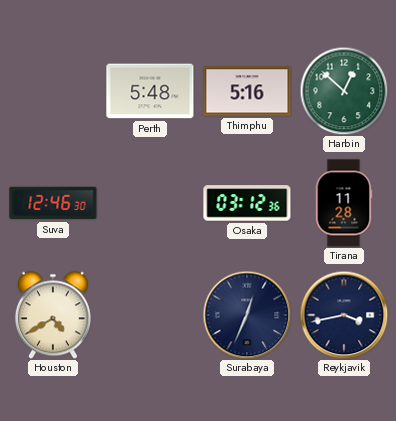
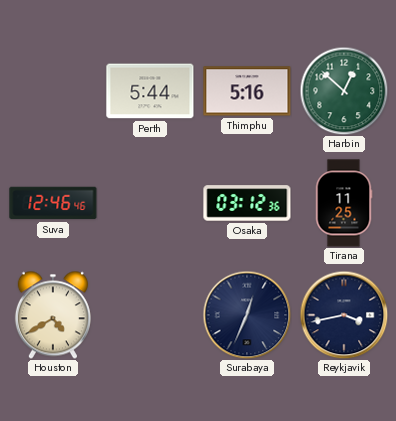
Perth: 5:48 -> 5:44 (150, 91)
Suva: 12:46:30 -> 12:46:46 (53, 203)
Tirana: 11:28 -> 11:25 (344, 203)
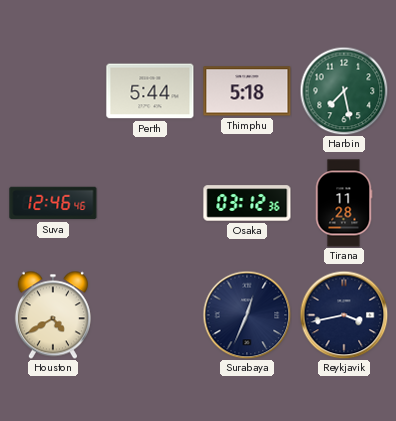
Thimphu: 5:16 -> 5:18 (247, 91)
Harbin: 12:52 -> 7:28 (344, 91)
Tirana: 11:25 -> 11:28 (344, 203)
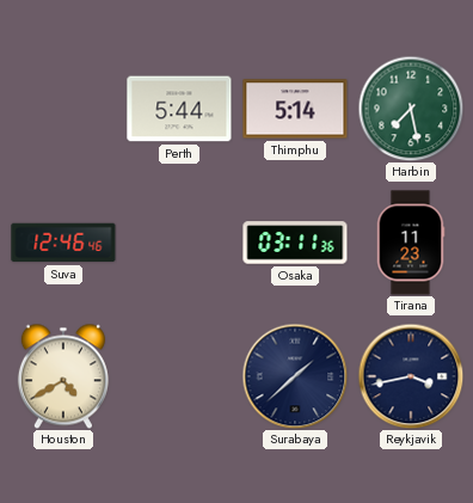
Thimphu: 5:18 -> 5:14 (295, 109)
Osaka: 03:12 -> 03:11 (295, 243)
Tirana: 11:28 -> 11:23 (411, 243)
Surabaya: 12:34 -> 1:38 (295, 376)
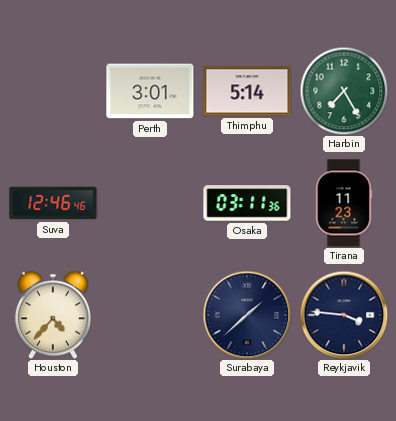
Perth: 5:44 -> 3:01 (150, 91)
Harbin: 7:28 -> 7:25 (344, 91)
Houston: 4:40 -> 4:37 (53, 315)
Reykjavik: 3:43 -> 3:46 (344, 315)
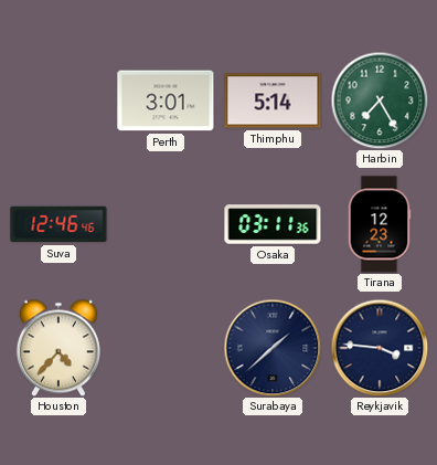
Tirana: 11:23 -> 12:23 (380, 224)
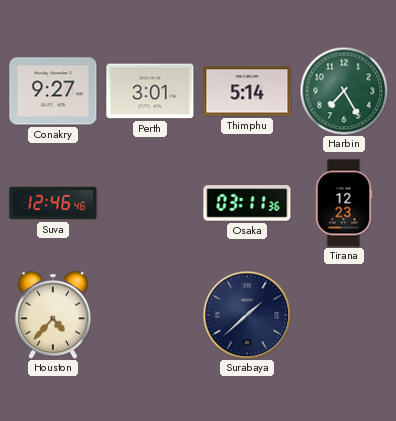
Conakry: none -> 9:27 (53, 91)
Reykjavik: 3:46 -> none (380, 348)
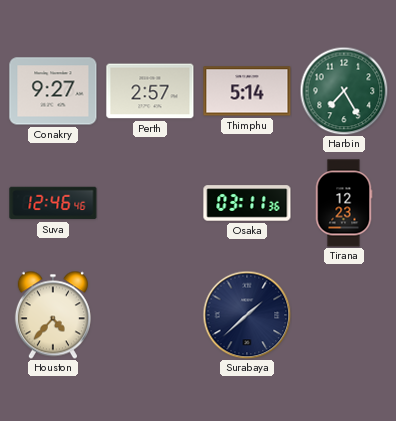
Perth: 3:01 -> 2:57 (150, 91)
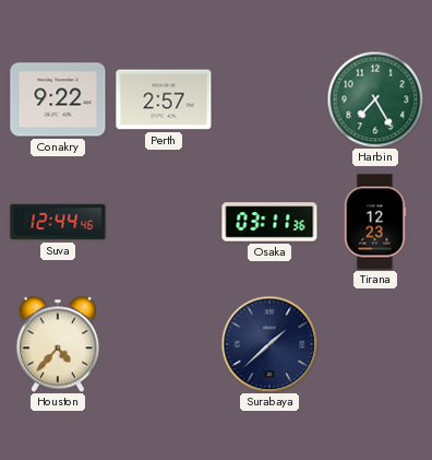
Conakry: 9:27 -> 9:22 (58, 99)
Thimphu: 5:14 -> none (247, 91)
Suva: 12:46 -> 12:44 (58, 222)
